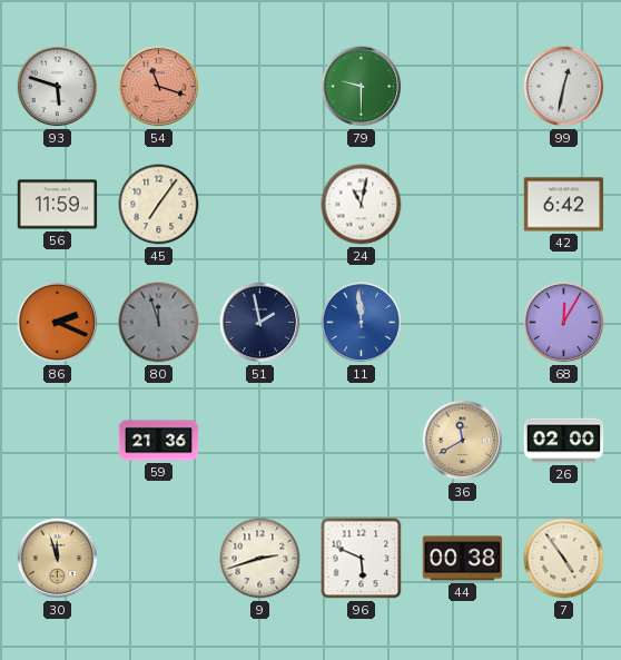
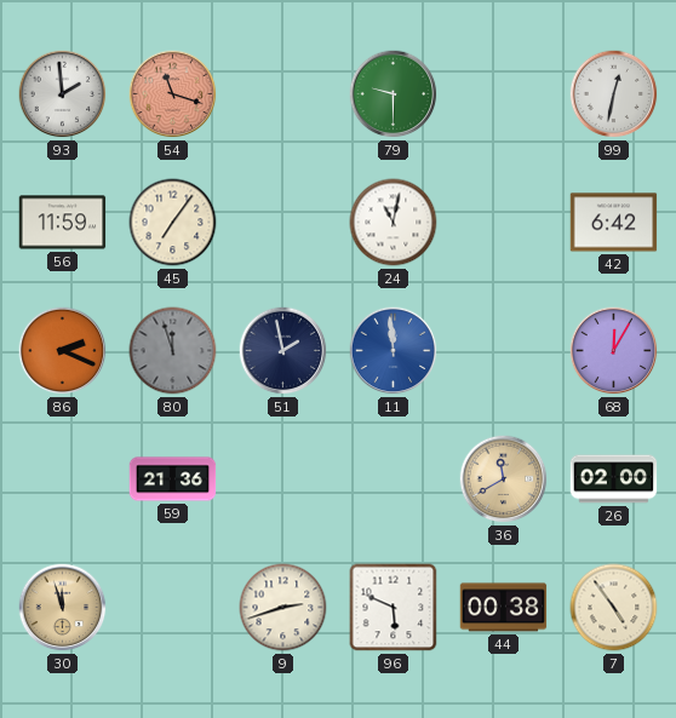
93: 5:48 -> 1:59 (63, 94)
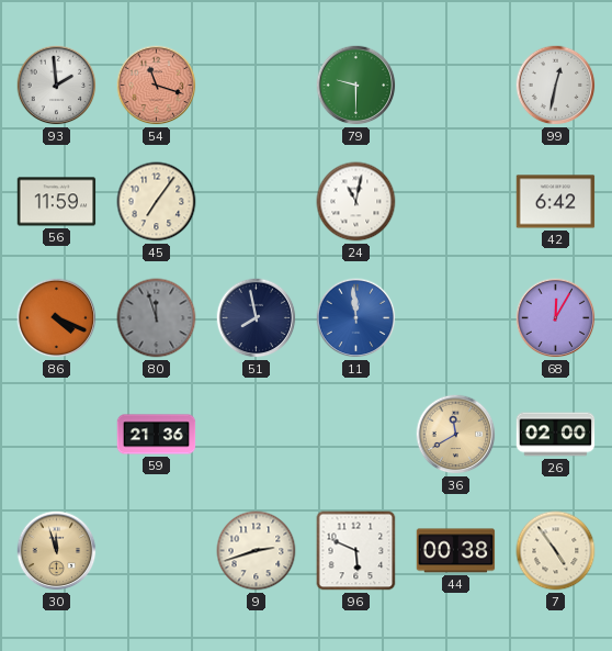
86: 2:19 -> 4:19 (57, 318)
51: 1:58 -> 7:58 (257, 318)
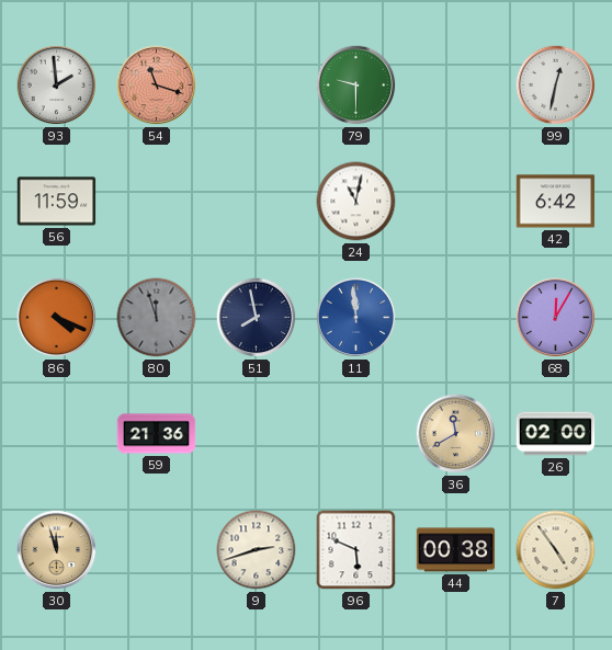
45: 7:06 -> none (157, 202)
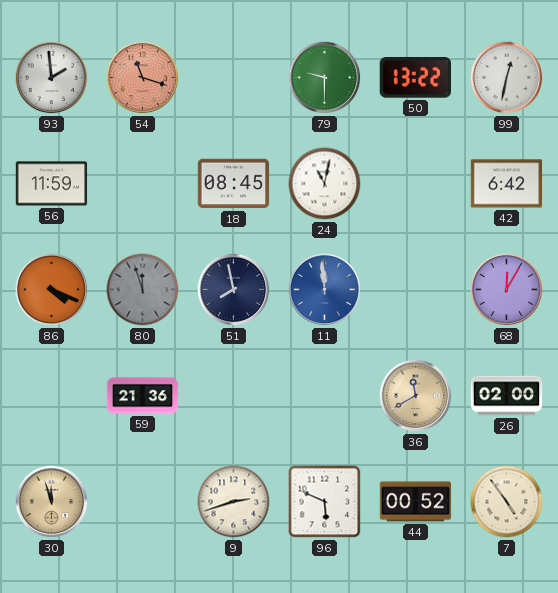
50: none -> 13:22 (415, 78)
18: none -> 08:45 (234, 184)
44: 00:38 -> 00:52 (416, 502)
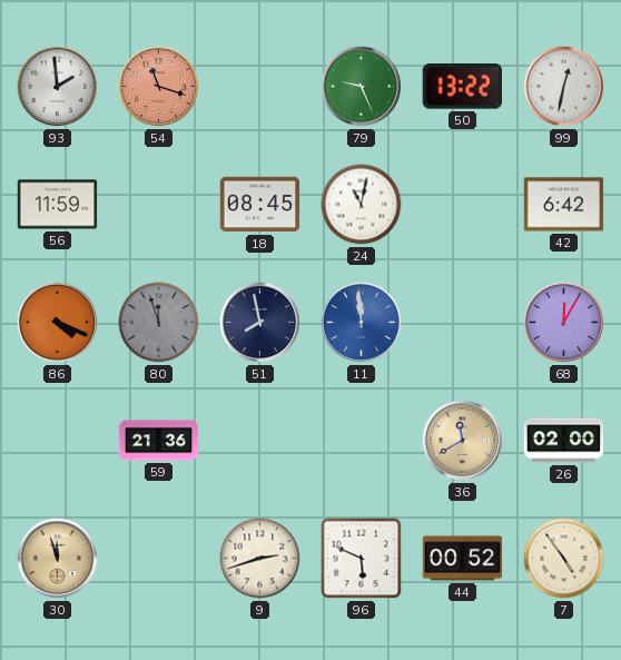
79: 9:30 -> 9:26 (362, 87)
